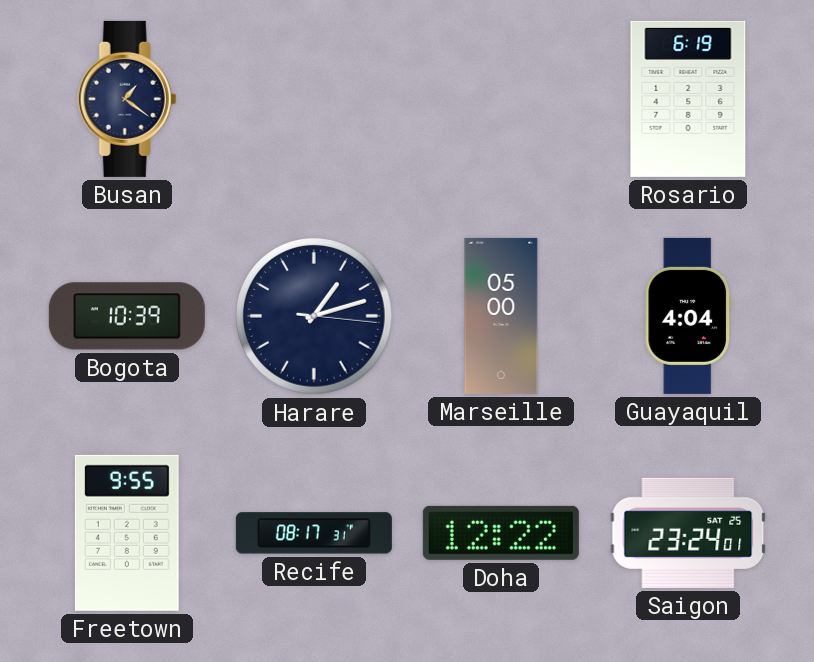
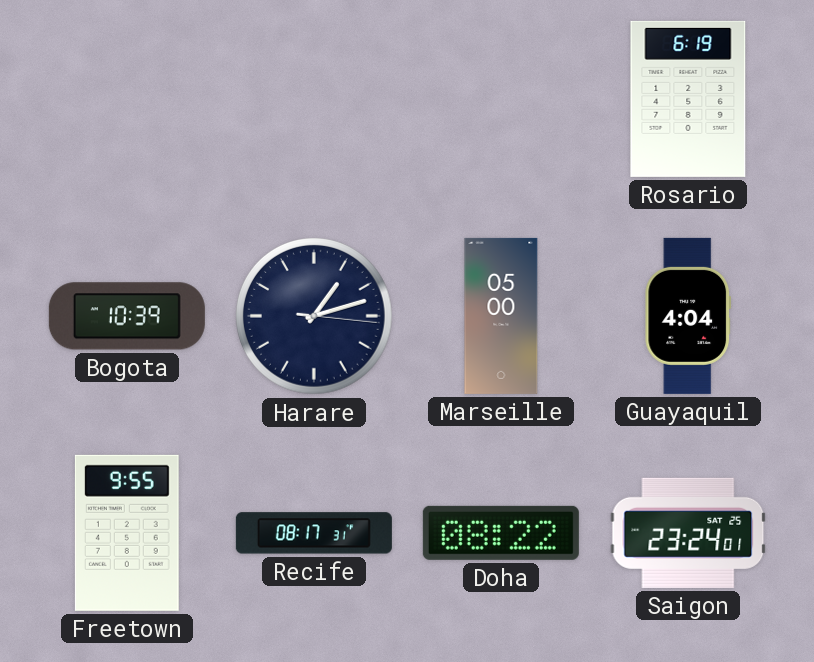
Busan: 1:21 -> none (127, 99)
Doha: 12:22 -> 08:22 (501, 533)
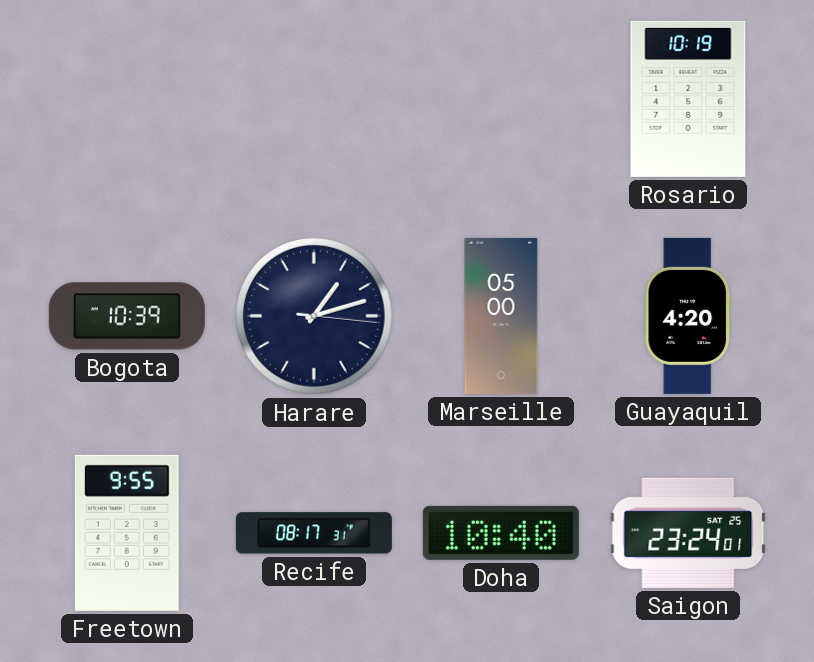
Rosario: 6:19 -> 10:19 (688, 99)
Guayaquil: 4:04 -> 4:20 (688, 316)
Doha: 08:22 -> 10:40 (501, 533)
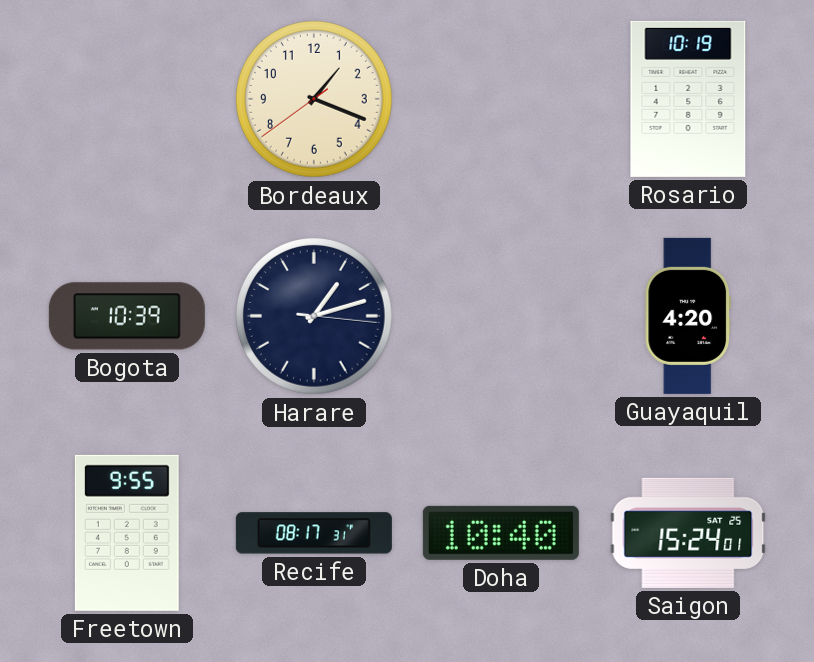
Bordeaux: none -> 1:18 (315, 100)
Marseille: 05:00 -> none (501, 316)
Saigon: 23:24 -> 15:24 (688, 533)
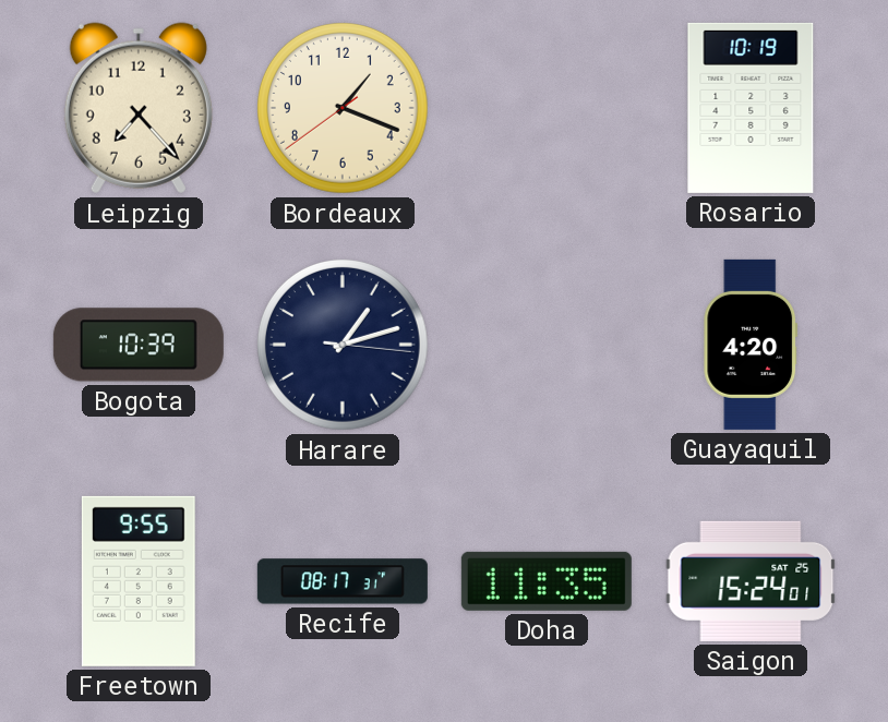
Leipzig: none -> 7:23 (139, 108)
Doha: 10:40 -> 11:35 (547, 581)
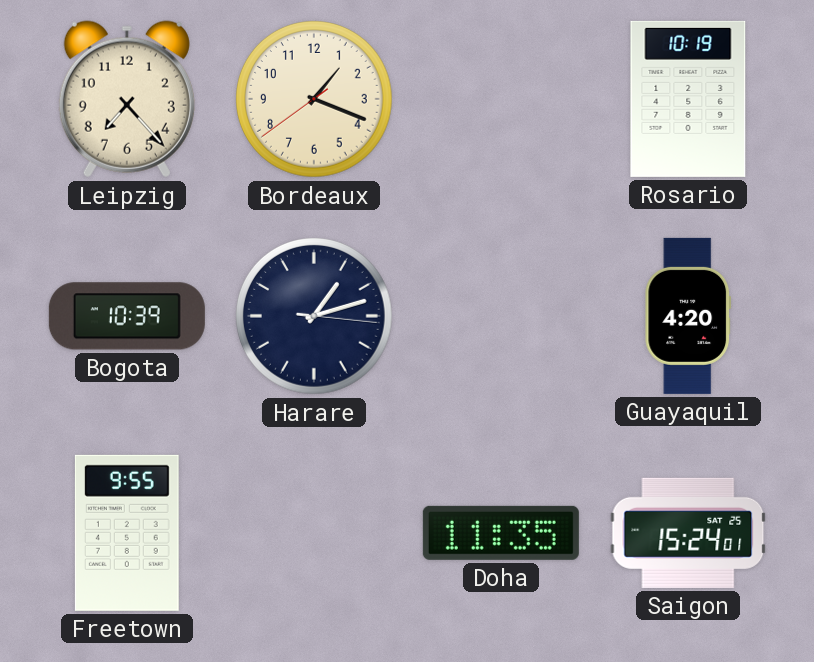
Recife: 08:17 -> none (343, 581)
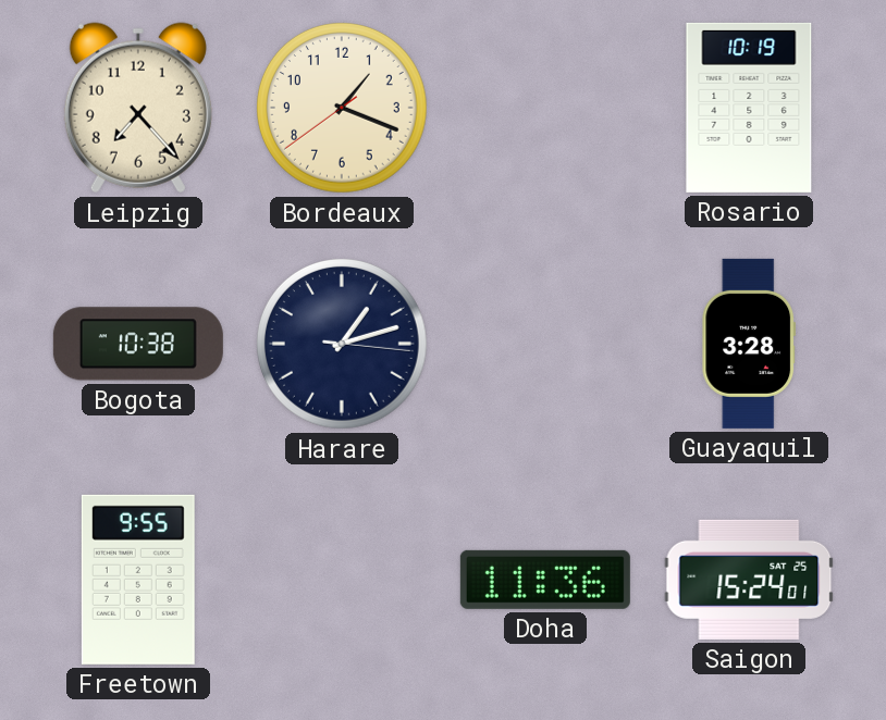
Bogota: 10:39 -> 10:38 (138, 344)
Guayaquil: 4:20 -> 3:28 (749, 344)
Doha: 11:35 -> 11:36 (545, 580)
